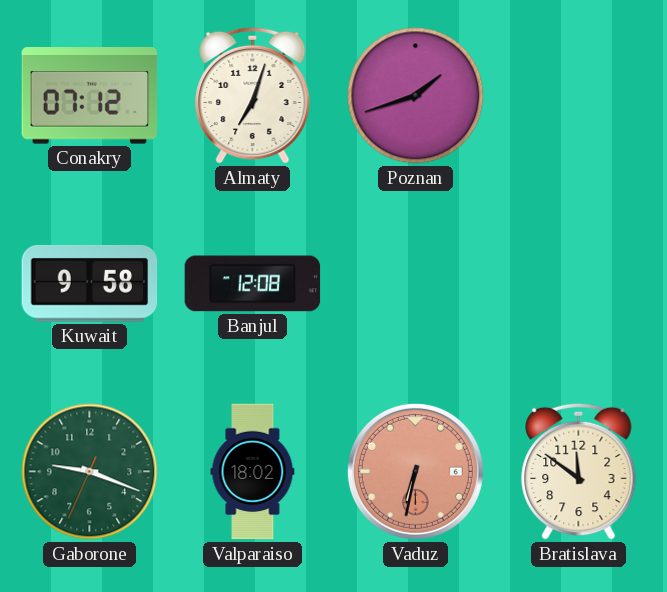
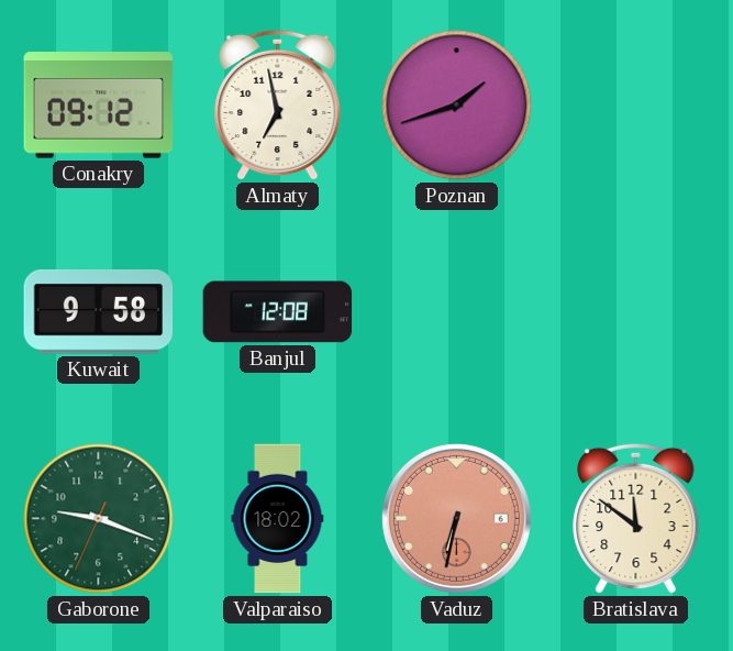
Conakry: 07:12 -> 09:12 (99, 106)
Almaty: 7:03 -> 6:58 (278, 104)
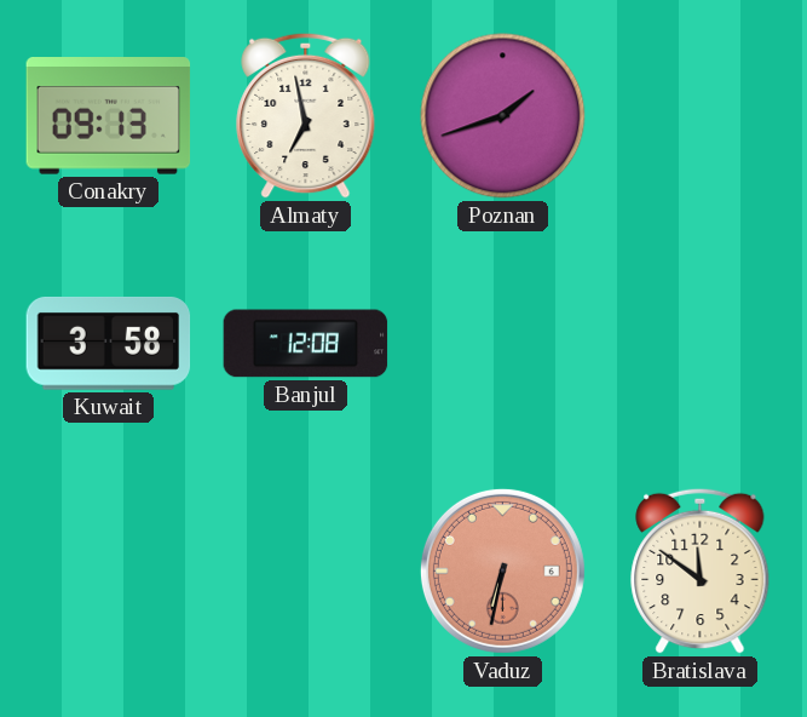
Conakry: 09:12 -> 09:13 (109, 116)
Kuwait: 9:58 -> 3:58 (109, 344)
Gaborone: 9:18 -> none (99, 519)
Valparaiso: 18:02 -> none (278, 519)
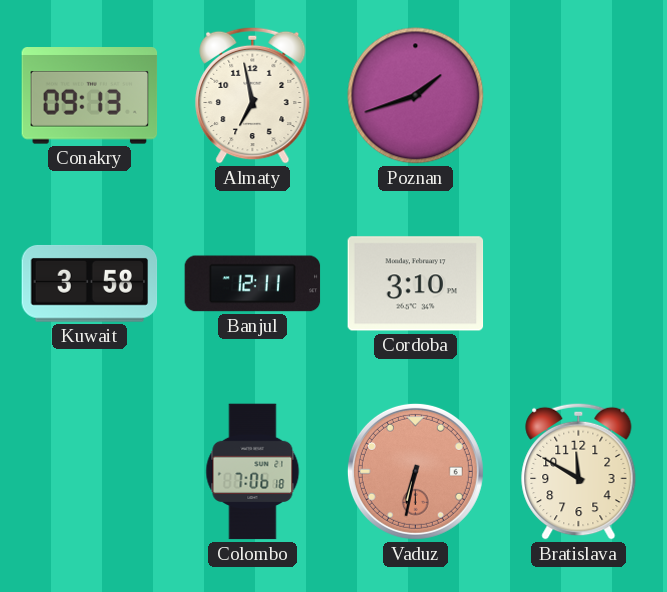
Banjul: 12:08 -> 12:11 (253, 284)
Cordoba: none -> 3:10 (416, 284)
Colombo: none -> 7:06 (253, 472)
Bratislava: 11:51 -> 11:50 (579, 471)
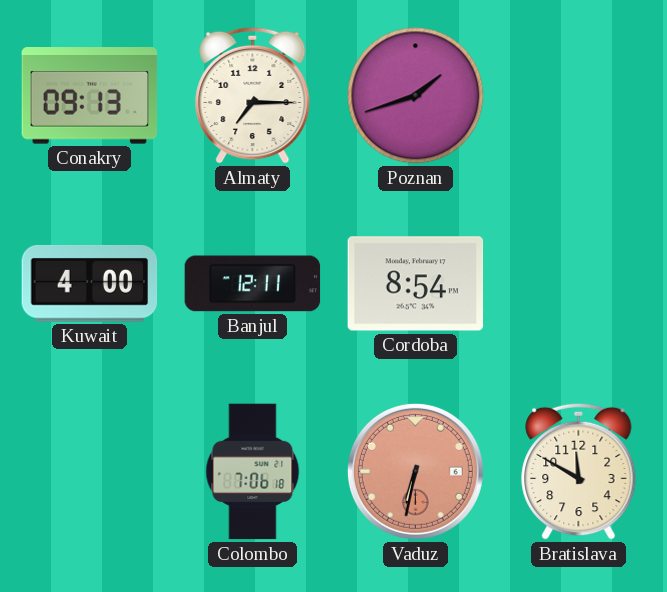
Almaty: 6:58 -> 7:15 (253, 95)
Kuwait: 3:58 -> 4:00 (90, 284)
Cordoba: 3:10 -> 8:54 (416, 284)
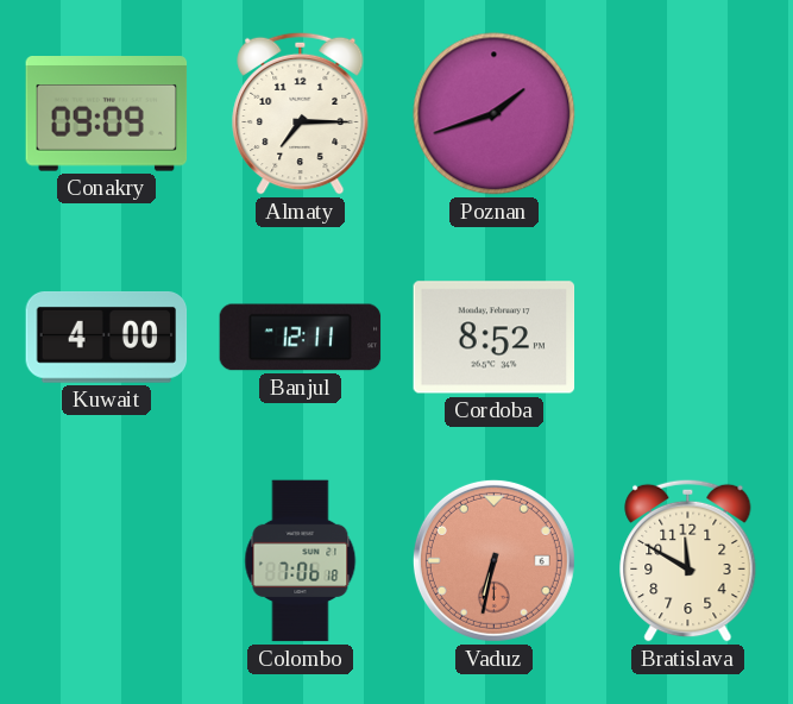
Conakry: 09:13 -> 09:09 (107, 114)
Cordoba: 8:54 -> 8:52 (495, 338)
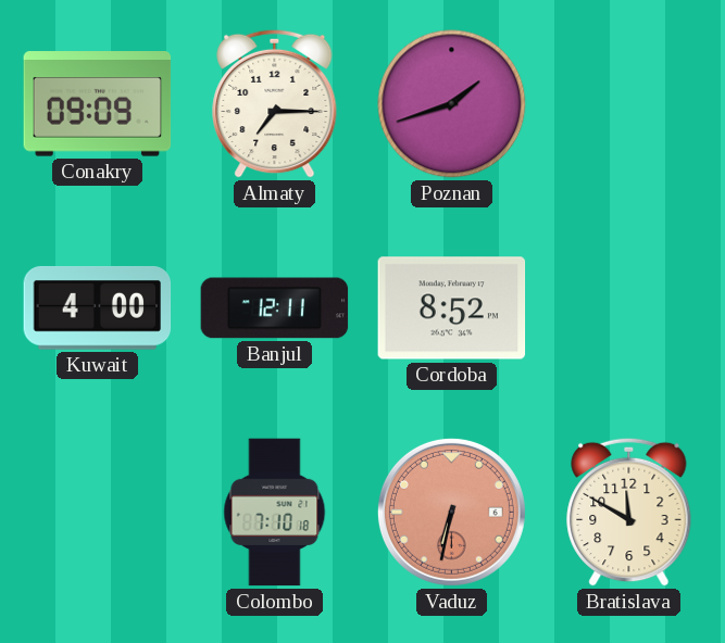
Colombo: 7:06 -> 7:10 (275, 513)
